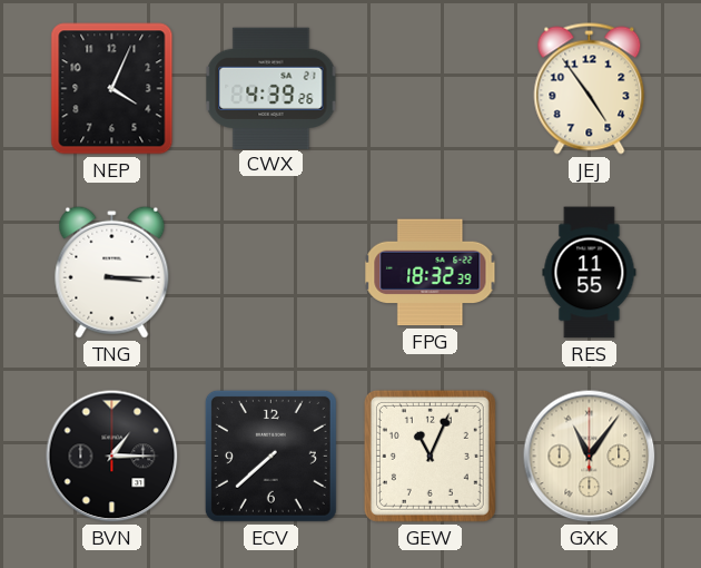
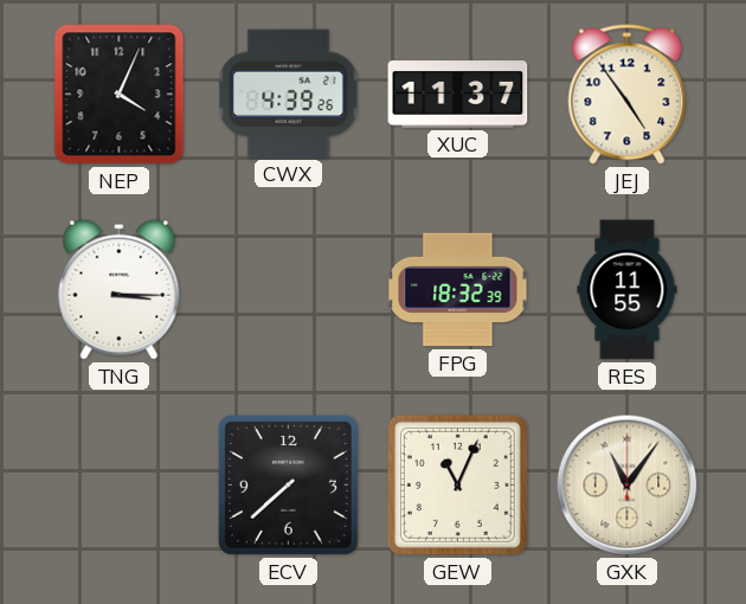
XUC: none -> 11:37 (458, 95)
BVN: 1:15 -> none (112, 457)
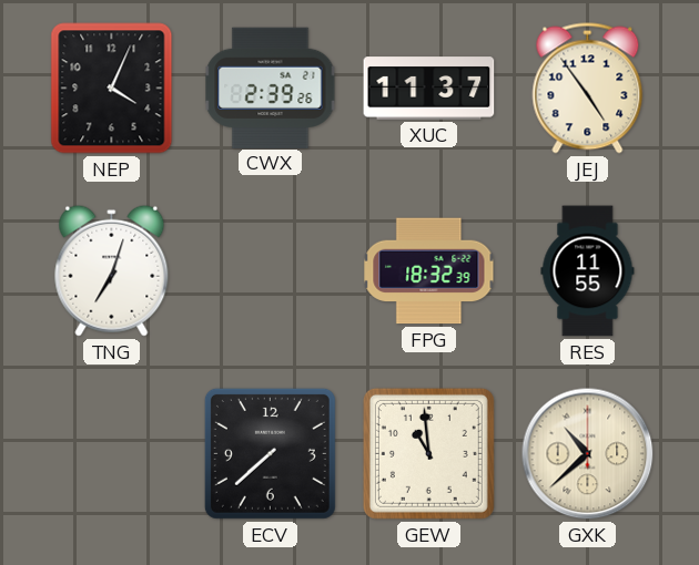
CWX: 4:39 -> 2:39 (271, 88)
TNG: 3:15 -> 7:03 (112, 270)
GEW: 11:04 -> 10:59 (428, 453)
GXK: 11:06 -> 10:38 (588, 454)
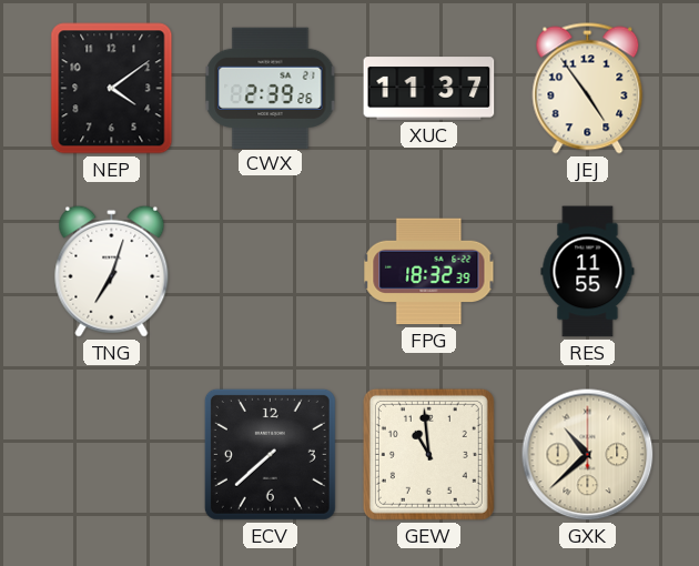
NEP: 4:04 -> 4:09 (112, 89)
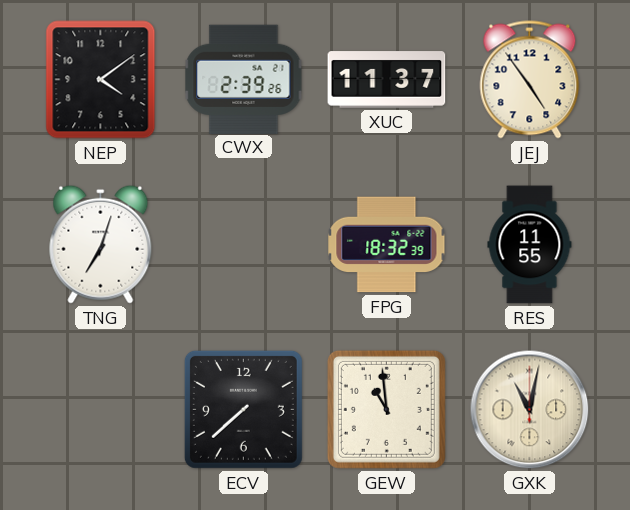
GXK: 10:38 -> 11:02 (530, 410)
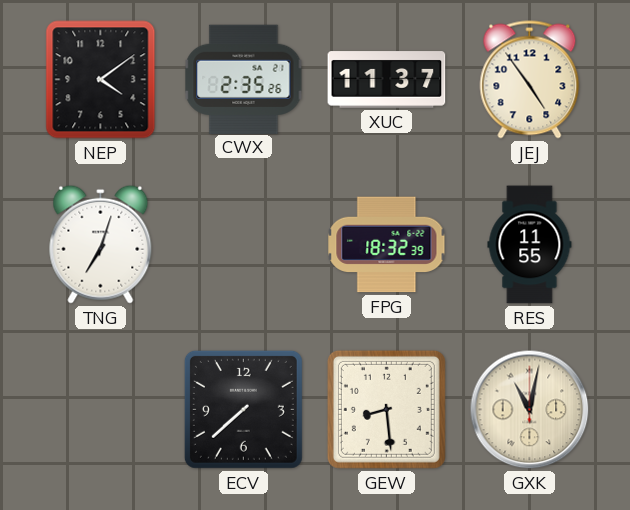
CWX: 2:39 -> 2:35 (244, 79)
GEW: 10:59 -> 8:29 (386, 409)
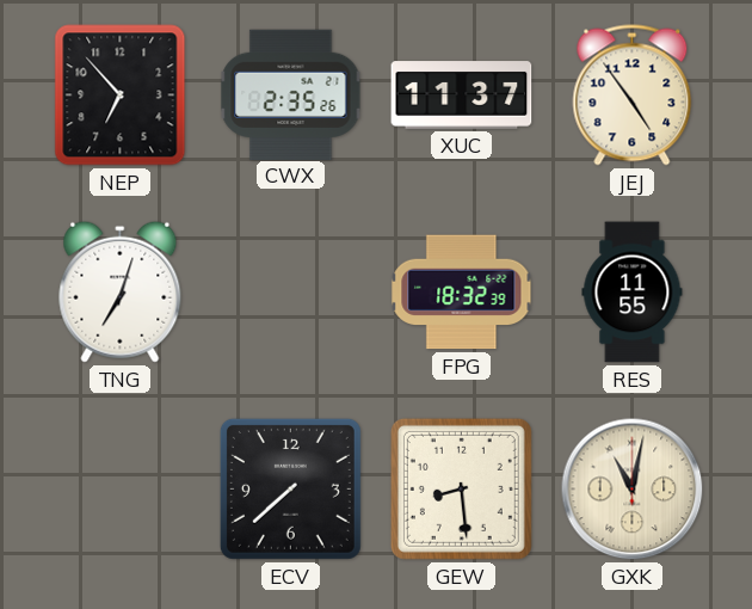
NEP: 4:09 -> 6:53 (121, 96)
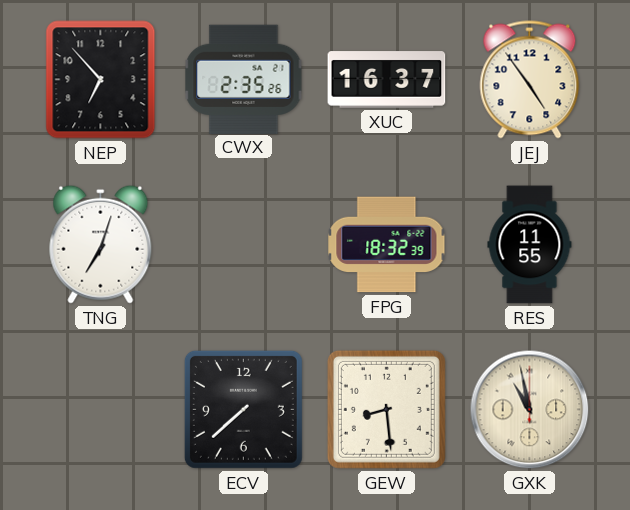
XUC: 11:37 -> 16:37 (387, 80)
GXK: 11:02 -> 10:58 (530, 410)
